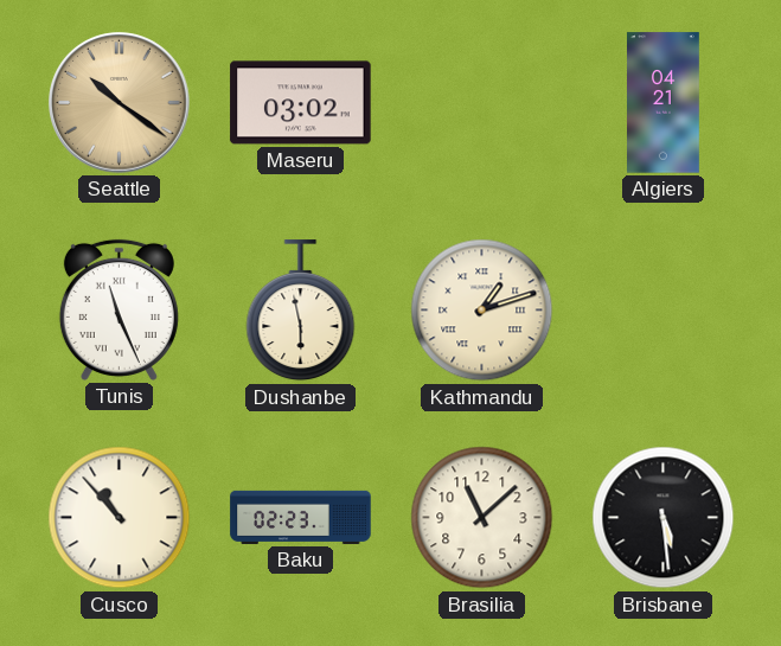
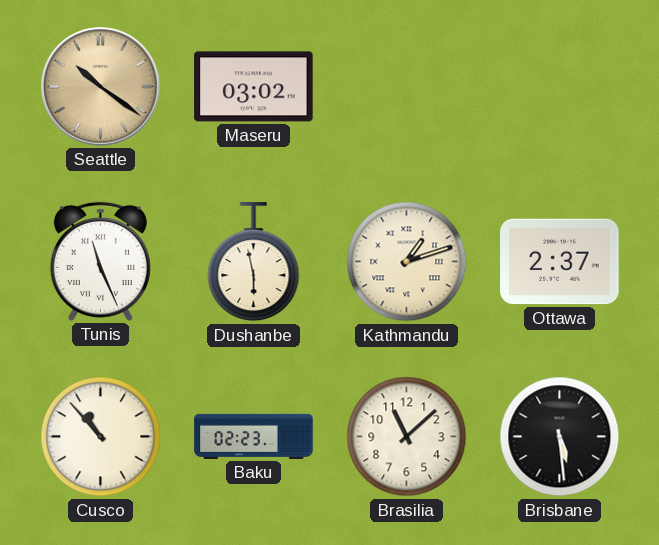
Algiers: 04:21 -> none (664, 103)
Ottawa: none -> 2:37 (560, 262)
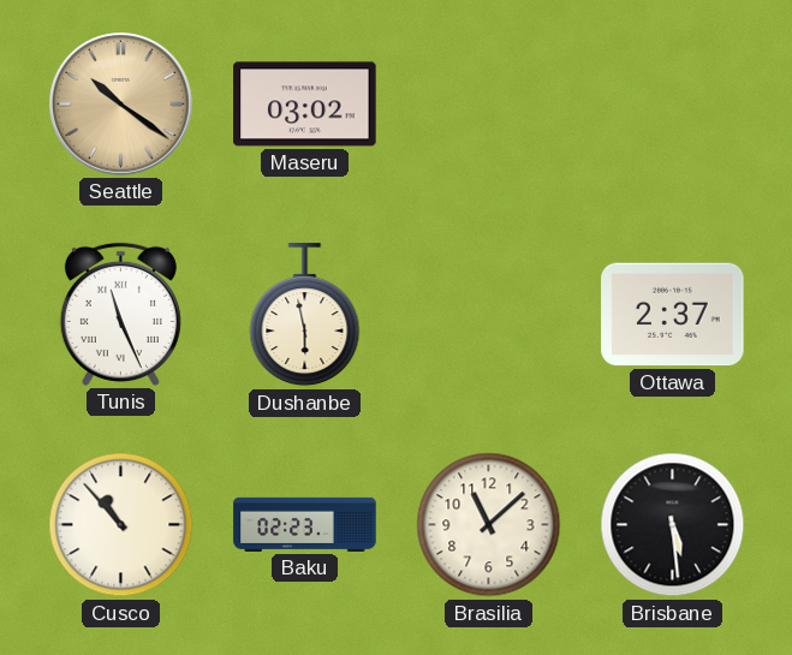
Kathmandu: 1:12 -> none (407, 262)
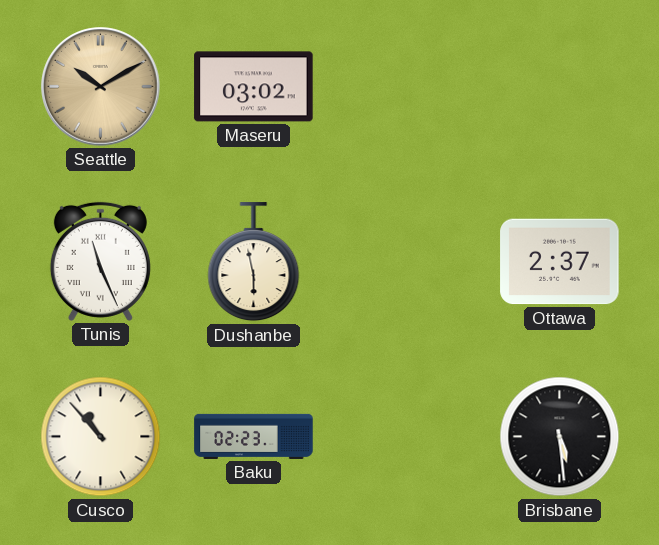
Seattle: 10:21 -> 10:10 (101, 87)
Brasilia: 11:08 -> none (489, 525)
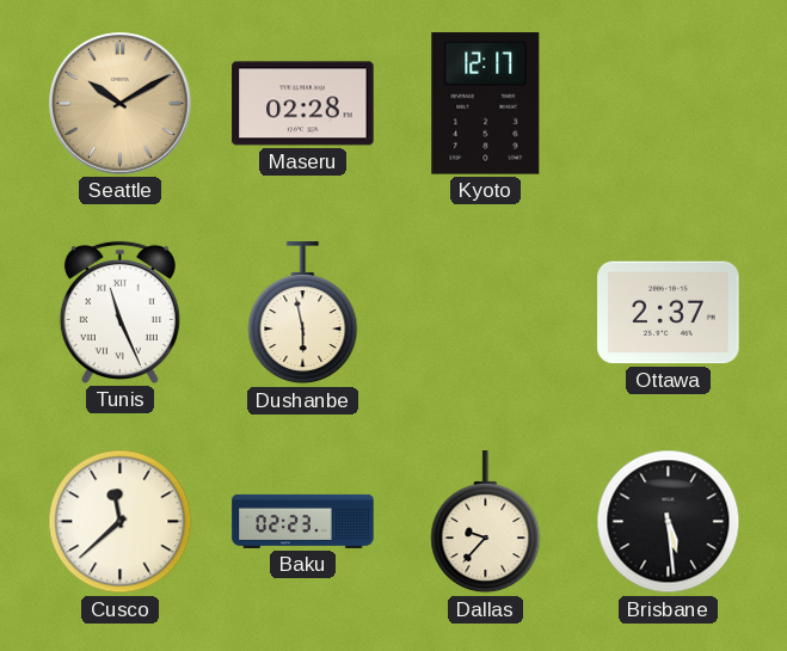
Maseru: 03:02 -> 02:28 (303, 104)
Kyoto: none -> 12:17 (486, 104)
Cusco: 10:53 -> 11:38 (121, 522)
Dallas: none -> 9:37 (486, 522)
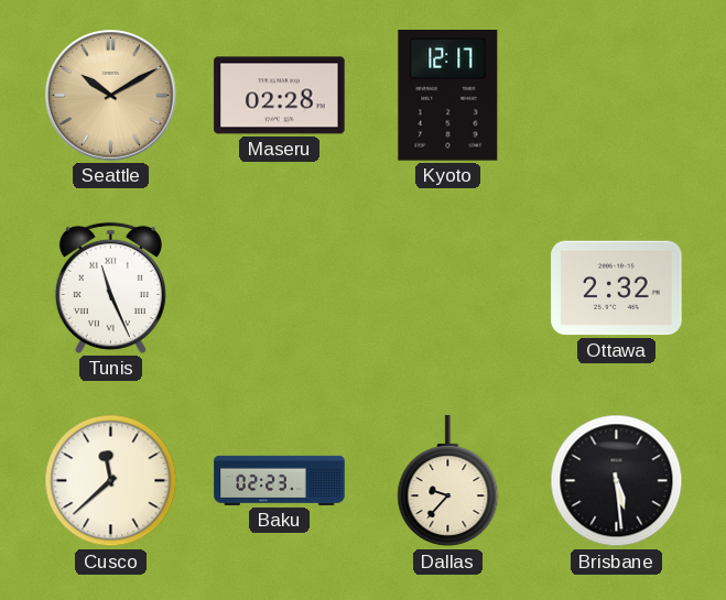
Dushanbe: 5:58 -> none (303, 313)
Ottawa: 2:37 -> 2:32 (617, 288)
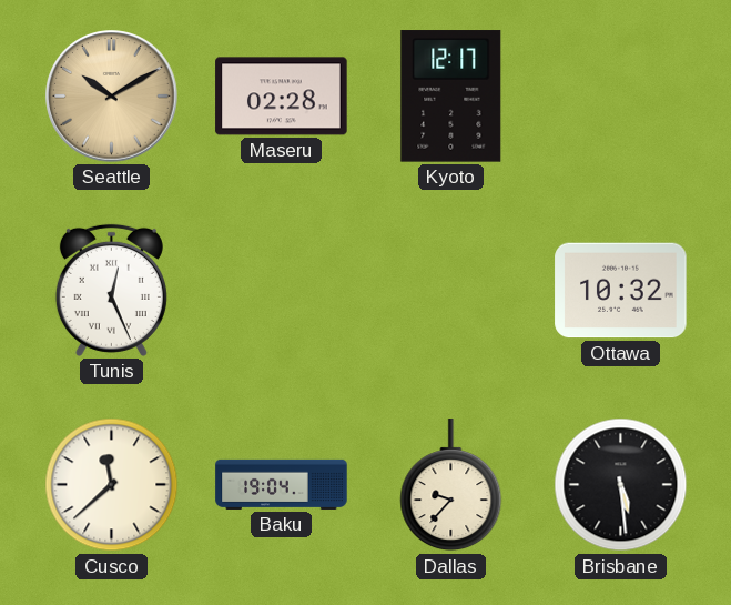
Tunis: 11:26 -> 12:26 (111, 290)
Ottawa: 2:32 -> 10:32 (621, 291)
Baku: 02:23 -> 19:04 (282, 484)
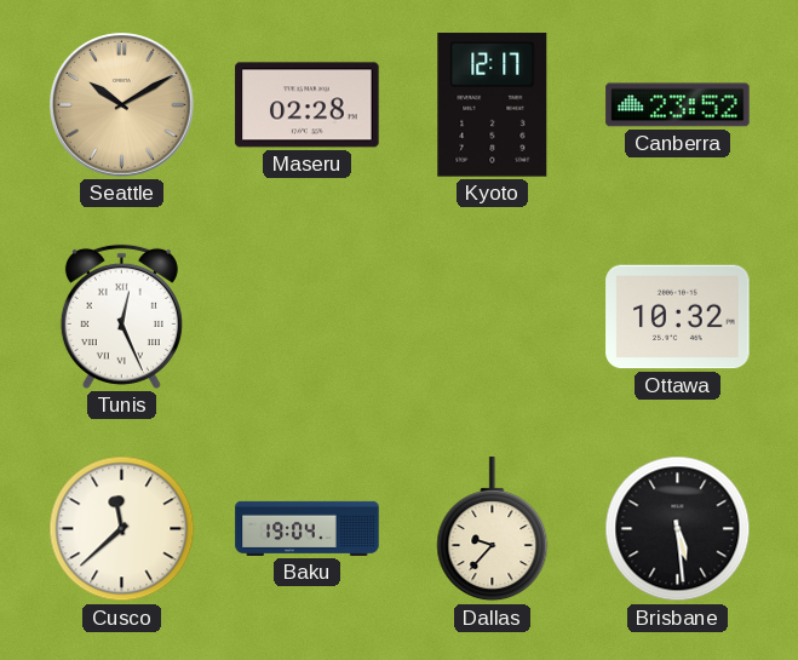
Canberra: none -> 23:52 (678, 105)
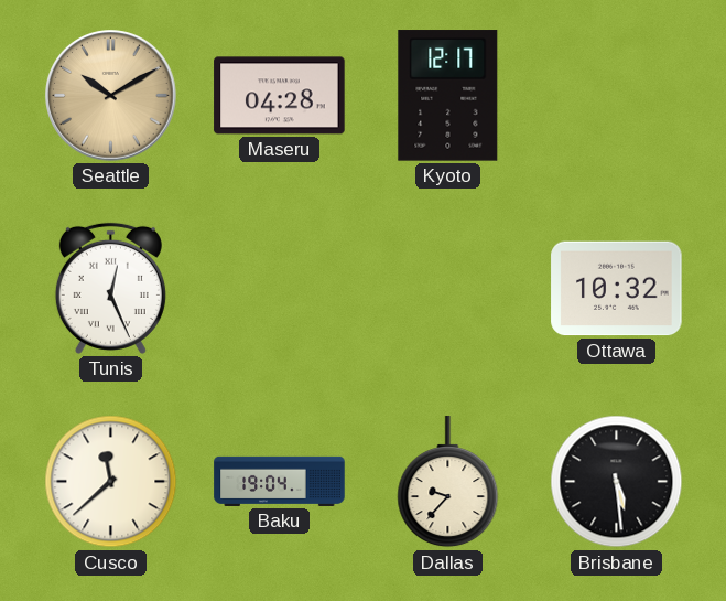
Maseru: 02:28 -> 04:28 (280, 96)
Canberra: 23:52 -> none (678, 105)
